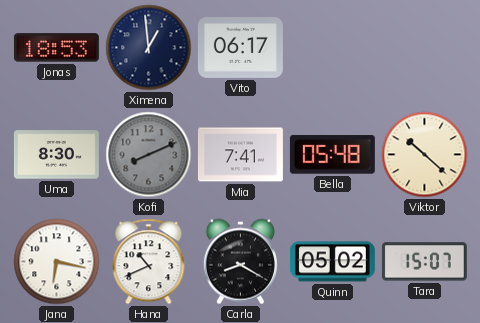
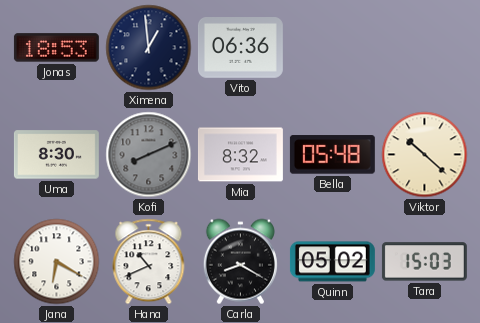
Vito: 06:17 -> 06:36 (240, 48)
Mia: 7:41 -> 8:32 (240, 155)
Jana: 6:17 -> 6:20 (57, 262)
Tara: 15:07 -> 15:03 (424, 262)
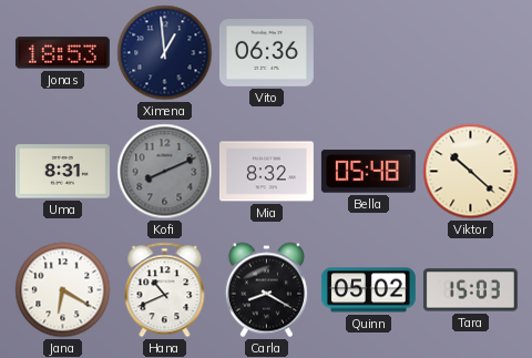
Uma: 8:30 -> 8:31 (62, 172)
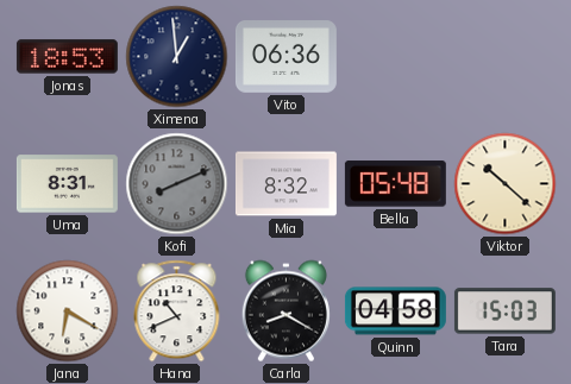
Quinn: 05:02 -> 04:58 (395, 311)
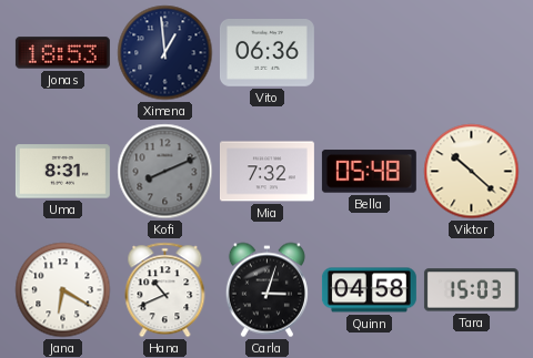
Mia: 8:32 -> 7:32 (266, 172)
Carla: 8:20 -> 3:03 (266, 290)
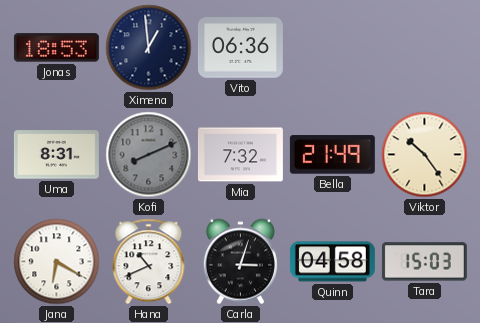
Bella: 05:48 -> 21:49 (332, 155)
Viktor: 10:22 -> 10:24 (425, 155)
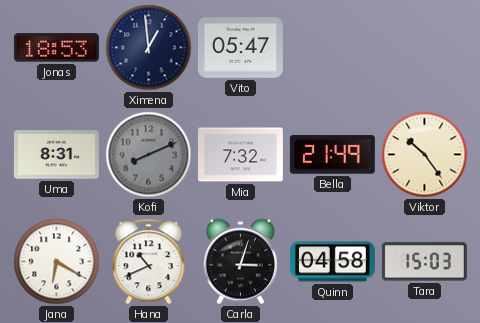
Vito: 06:36 -> 05:47 (240, 48)
